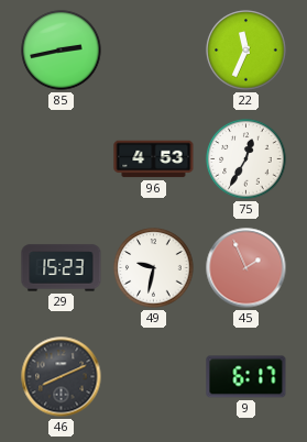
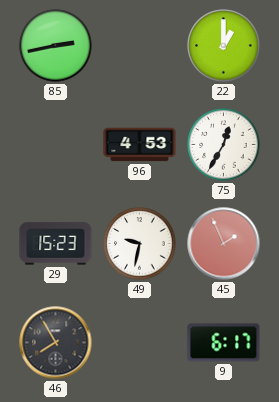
22: 11:34 -> 1:00 (224, 46)
46: 8:11 -> 7:55 (56, 343)
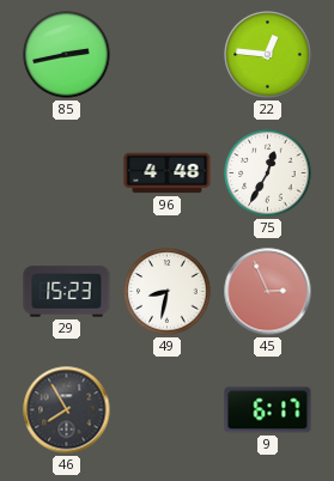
22: 1:00 -> 12:46 (268, 55)
96: 4:53 -> 4:48 (168, 173)
49: 9:32 -> 8:32 (168, 292)
45: 1:56 -> 2:56 (268, 292)
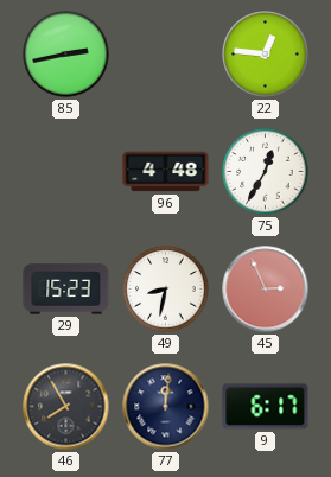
77: none -> 12:01 (166, 407)
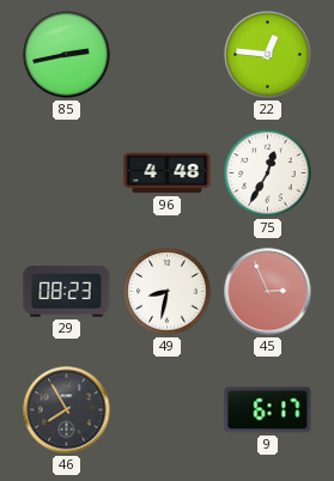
29: 15:23 -> 08:23 (67, 292)
77: 12:01 -> none (166, 407)
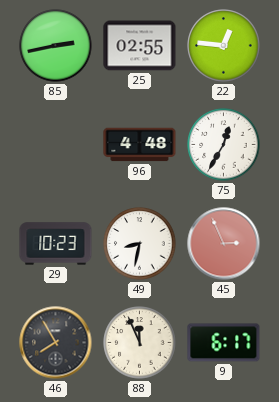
25: none -> 02:55 (140, 46)
29: 08:23 -> 10:23 (56, 244)
88: none -> 11:56 (140, 343)
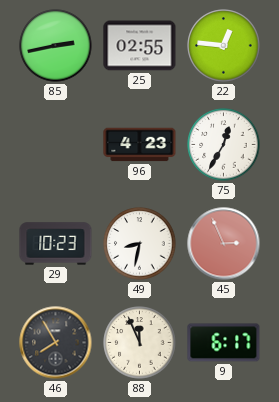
96: 4:48 -> 4:23 (140, 145)
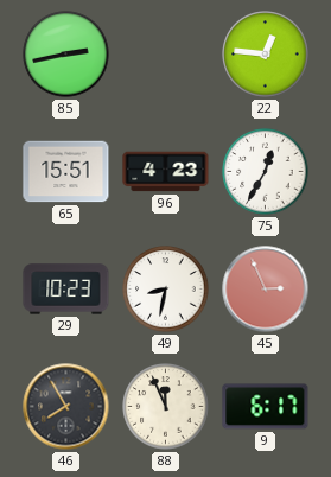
25: 02:55 -> none (140, 46)
65: none -> 15:51 (66, 172)
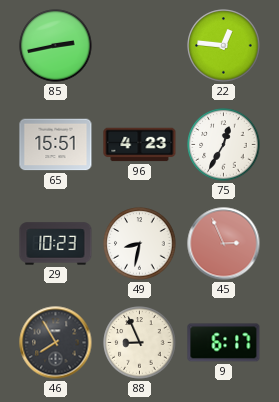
88: 11:56 -> 8:56 (140, 343)
